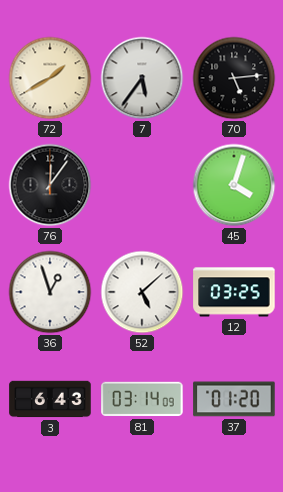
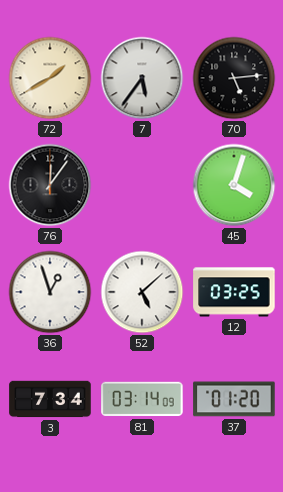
3: 6:43 -> 7:34 (50, 399)
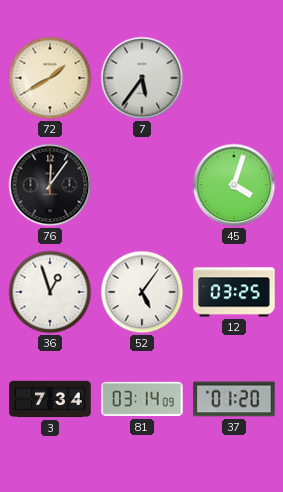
70: 5:14 -> none (234, 78)
52: 5:08 -> 5:06 (142, 292)
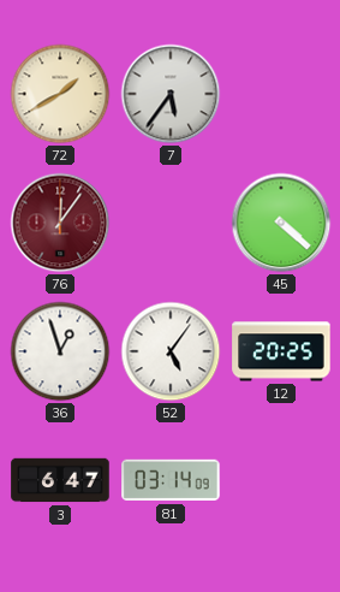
76 dial: black -> burgundy (60, 223)
45: 4:03 -> 4:22 (281, 223)
12: 03:25 -> 20:25 (281, 351)
3: 7:34 -> 6:47 (60, 480)
37: 01:20 -> none (234, 399)
